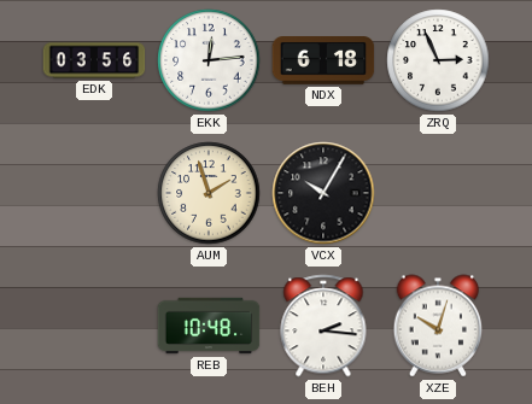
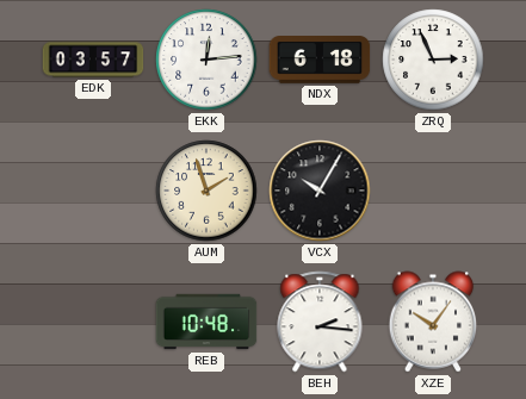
EDK: 03:56 -> 03:57 (93, 60)
XZE: 10:03 -> 10:06 (433, 322)
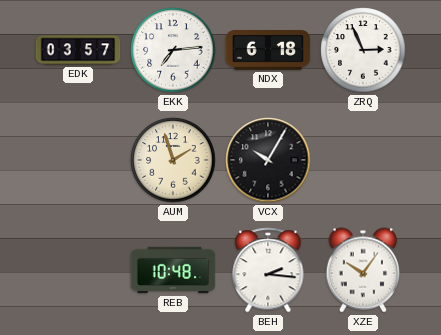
EKK: 12:14 -> 7:14 (173, 50)
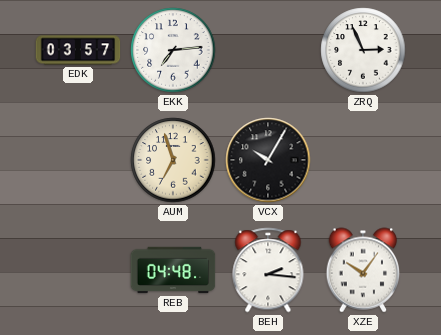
NDX: 6:18 -> none (268, 51)
AUM: 1:57 -> 6:57 (173, 160)
REB: 10:48 -> 04:48 (173, 270)
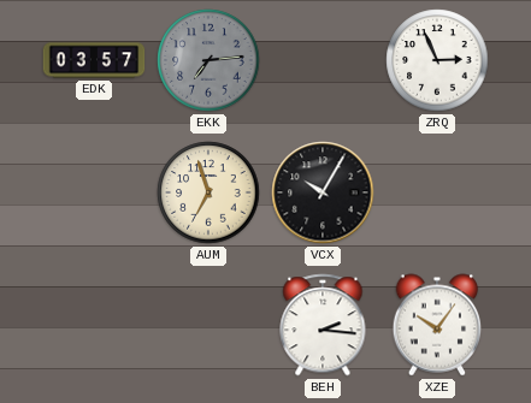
EKK dial: white -> grey (208, 60)
REB: 04:48 -> none (173, 270)
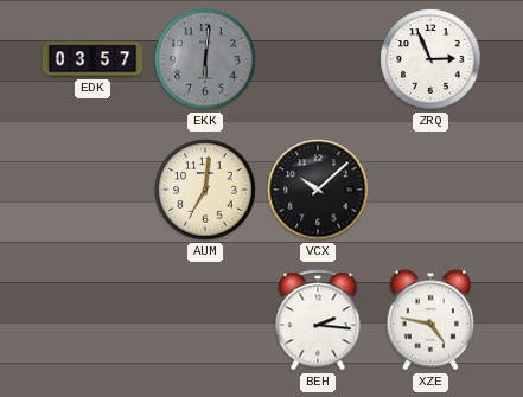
EKK: 7:14 -> 6:01 (205, 59)
AUM: 6:57 -> 7:01 (205, 190)
VCX: 10:05 -> 10:08 (318, 190)
XZE: 10:06 -> 4:47 (430, 320)
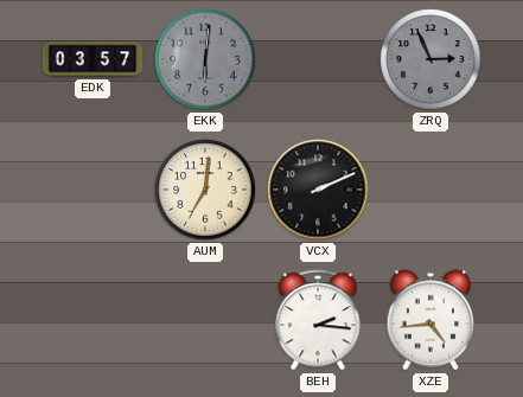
ZRQ dial: white -> grey (430, 59)
VCX: 10:08 -> 2:11 (318, 190)
XZE: 4:47 -> 4:44 (430, 320)
